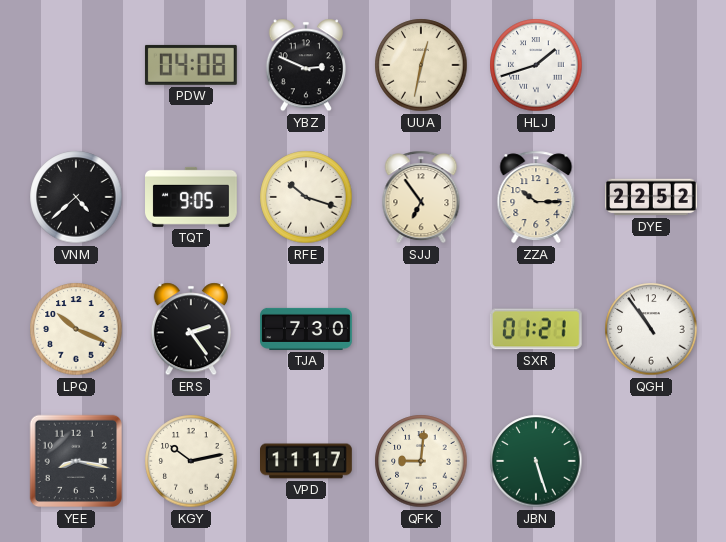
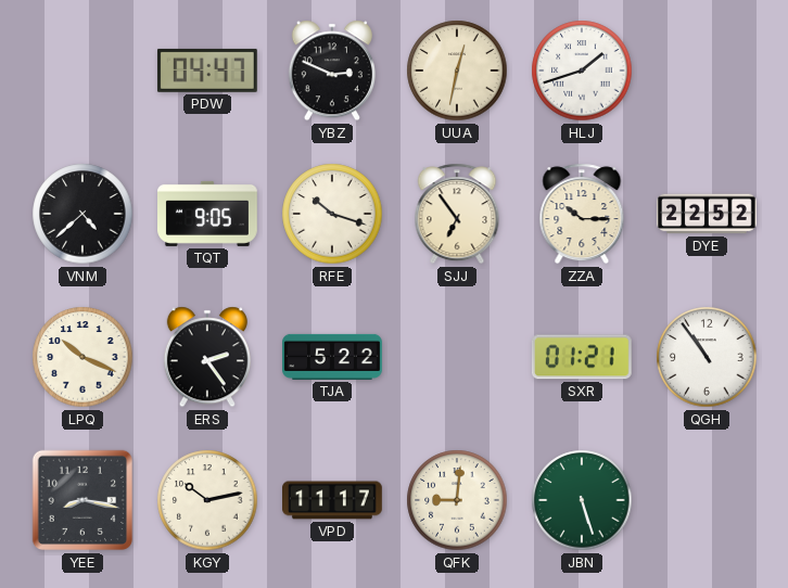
PDW: 04:08 -> 04:47 (207, 71)
TJA: 7:30 -> 5:22 (333, 357)
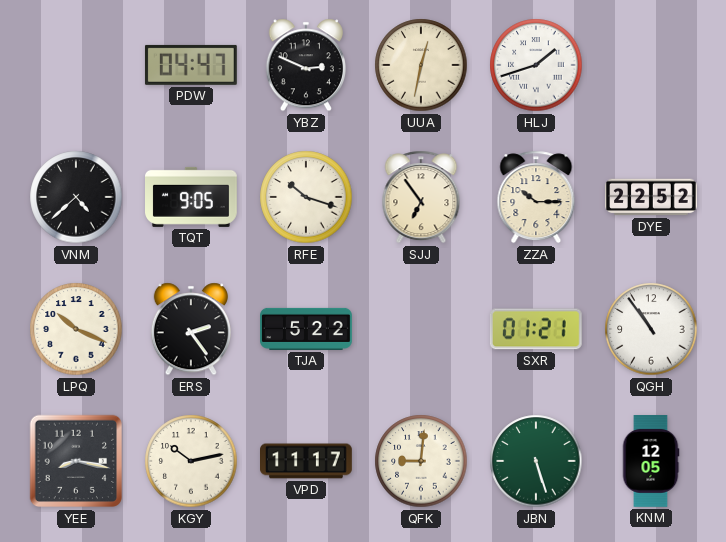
KNM: none -> 12:05 (651, 462)
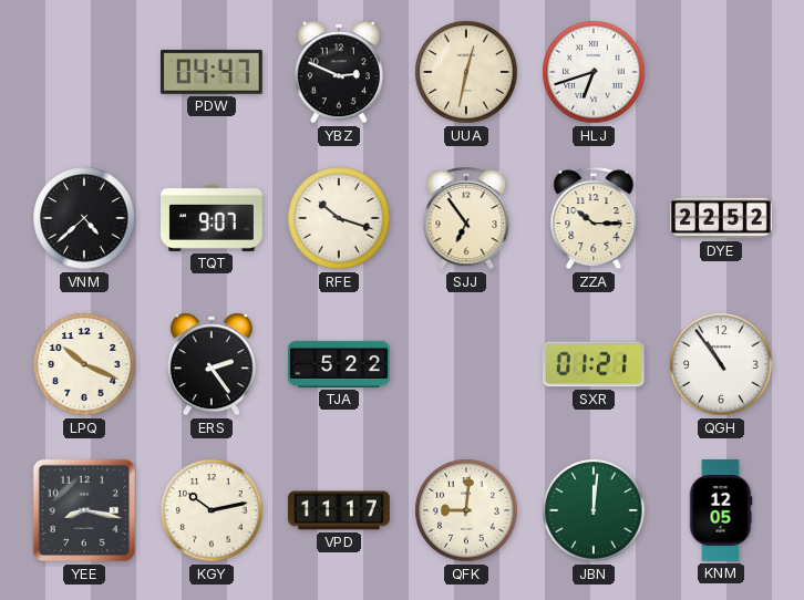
HLJ: 1:42 -> 6:42 (594, 72)
TQT: 9:05 -> 9:07 (213, 218)
JBN: 5:27 -> 12:01 (594, 510)
